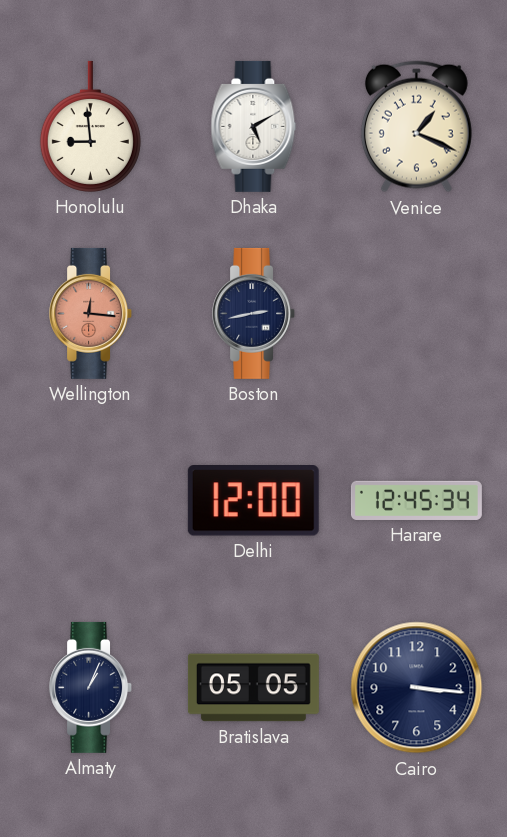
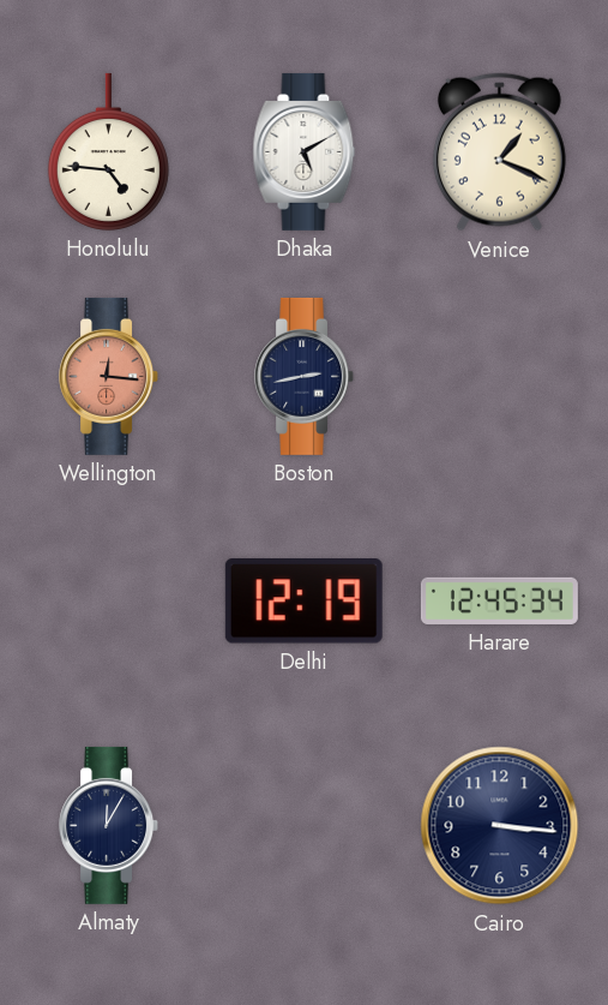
Honolulu: 8:59 -> 4:46 (108, 151)
Delhi: 12:00 -> 12:19 (303, 602)
Almaty: 1:04 -> 12:05 (109, 825)
Bratislava: 05:05 -> none (253, 688)
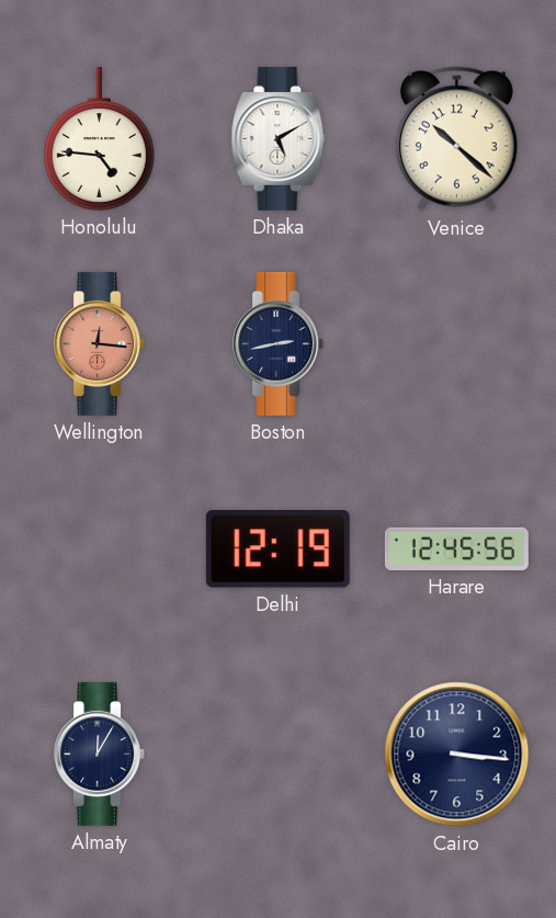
Venice: 1:19 -> 10:22 (456, 139)
Harare: 12:45:34 -> 12:45:56 (456, 548)
